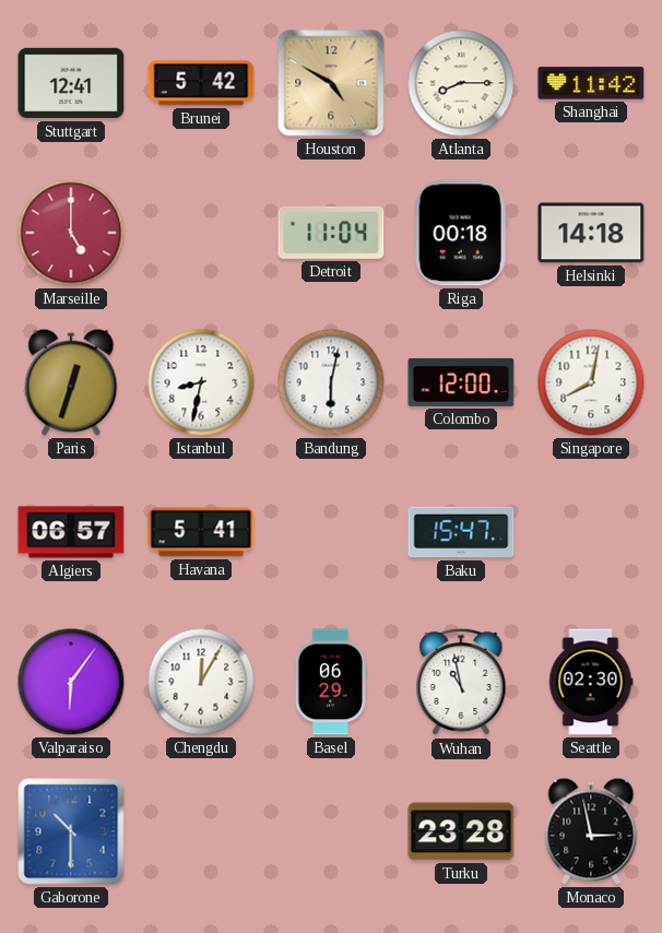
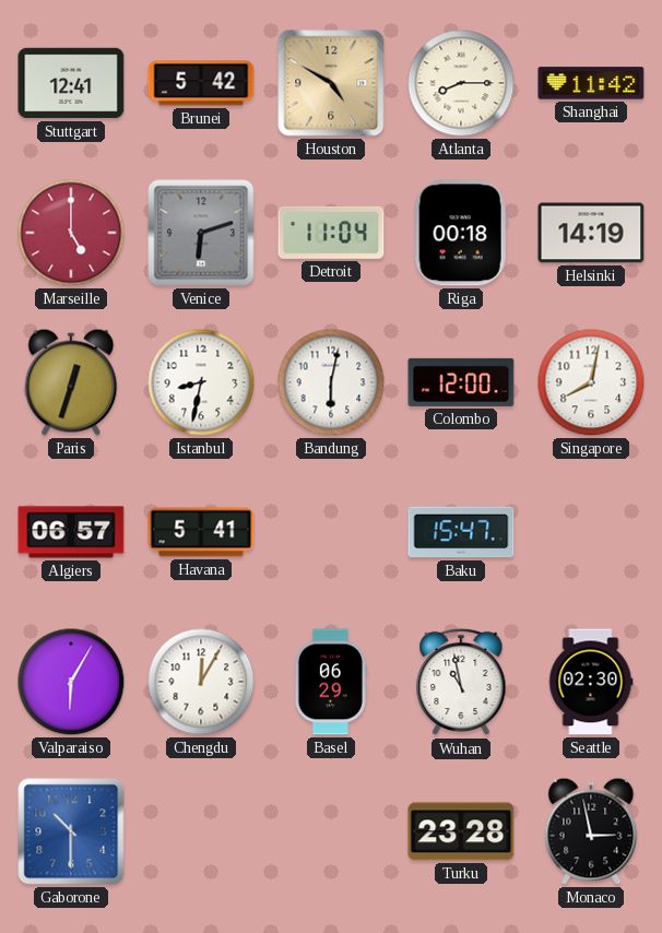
Venice: none -> 6:12 (201, 233)
Helsinki: 14:18 -> 14:19 (591, 233)
Valparaiso: 6:06 -> 6:05 (71, 682)
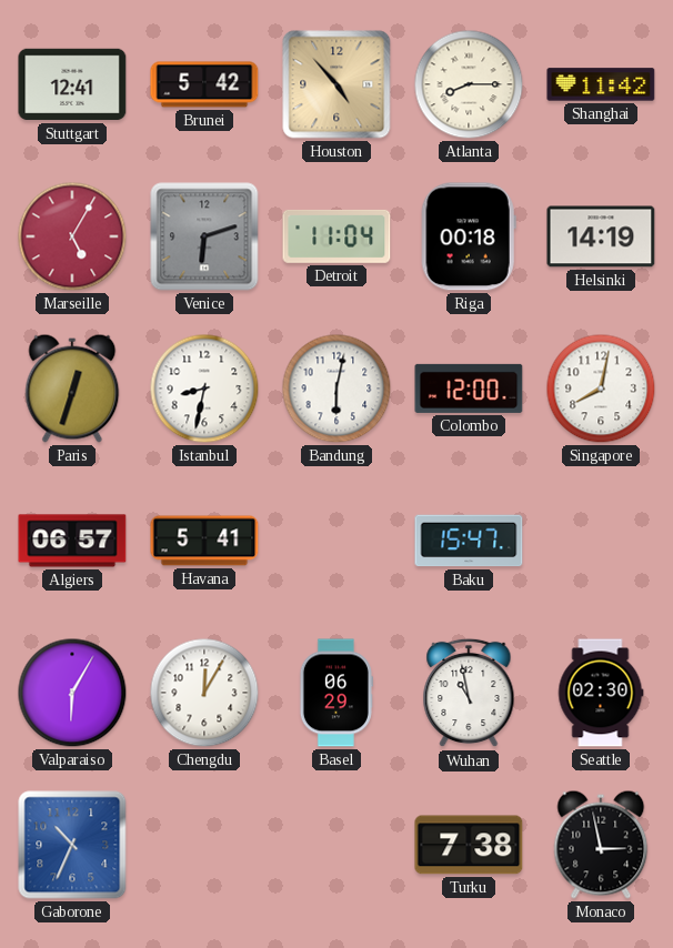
Houston: 4:50 -> 4:53 (336, 84)
Marseille: 5:00 -> 5:05 (72, 236)
Gaborone: 10:30 -> 10:34 (72, 845)
Turku: 23:28 -> 7:38 (469, 845)
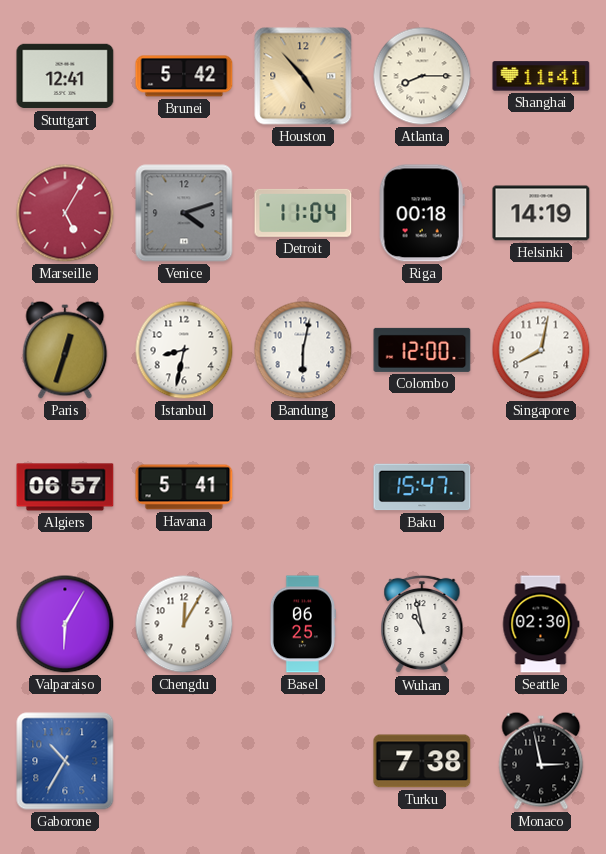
Shanghai: 11:42 -> 11:41 (541, 76)
Venice: 6:12 -> 4:12 (184, 213)
Basel: 06:29 -> 06:25 (303, 624)
Gaborone: 10:34 -> 10:35 (65, 761)
